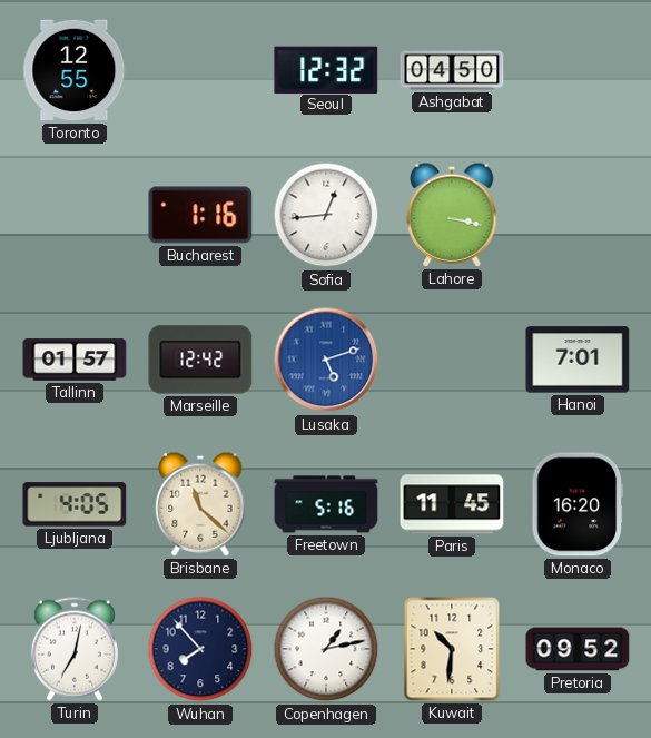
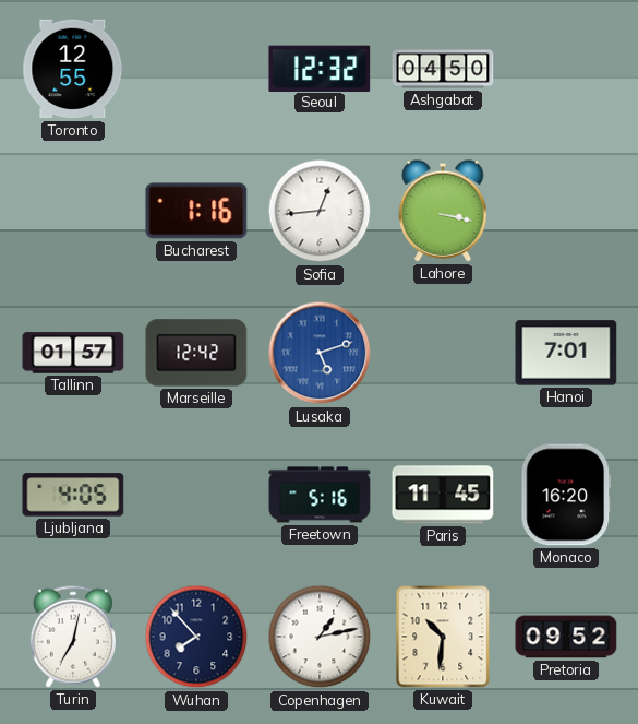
Brisbane: 11:22 -> none (200, 504)
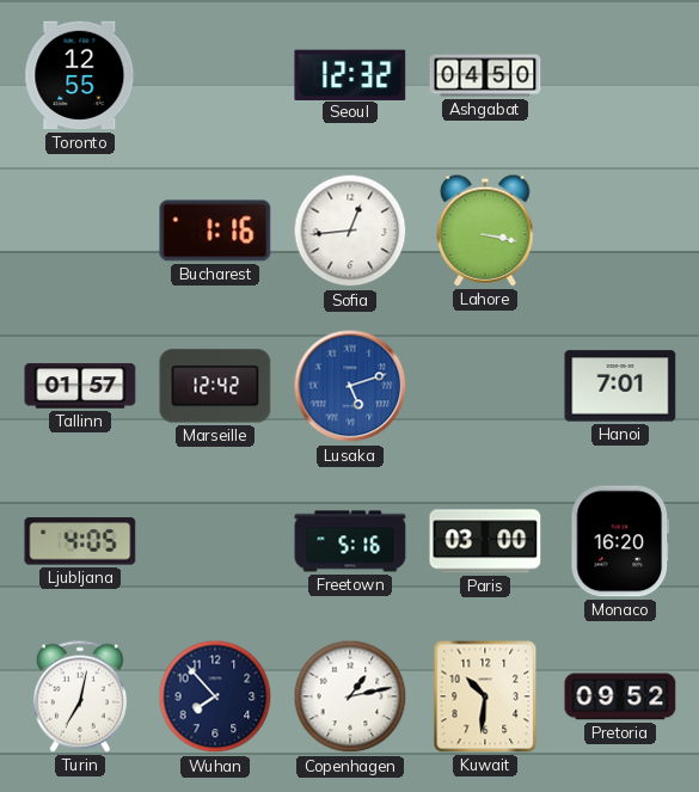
Paris: 11:45 -> 03:00 (485, 541)
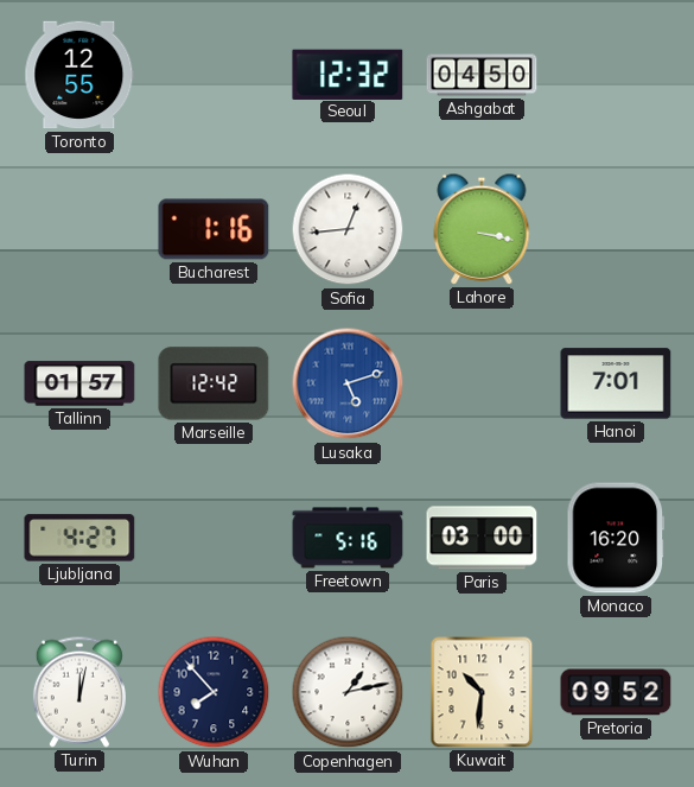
Ljubljana: 4:05 -> 4:27 (79, 538)
Turin: 7:02 -> 12:02 (79, 692)
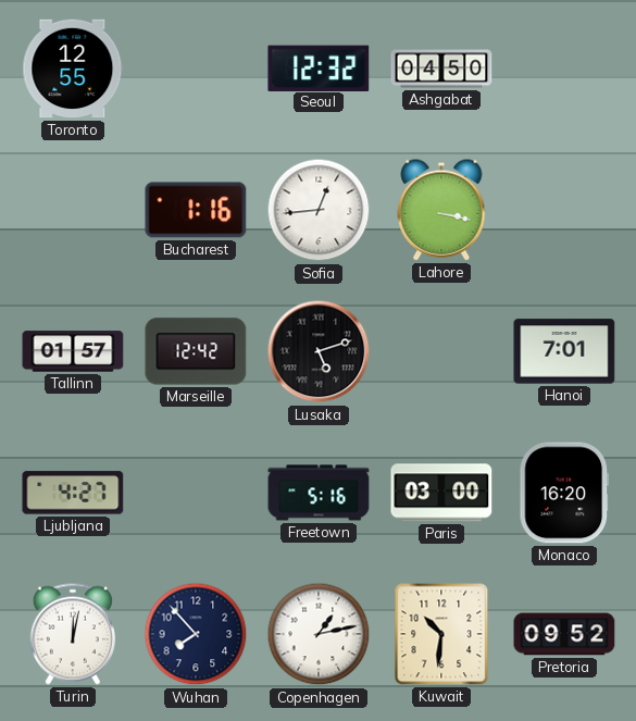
Lusaka dial: blue -> black (319, 351)
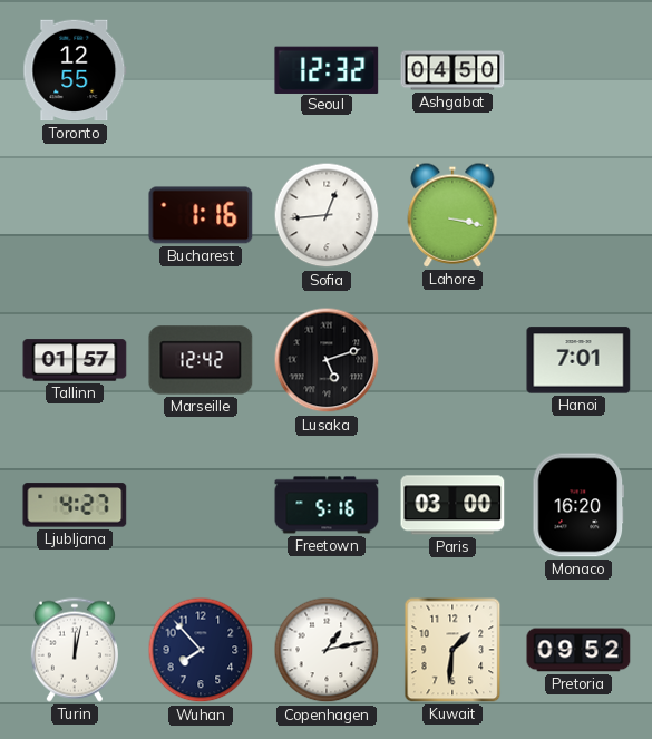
Kuwait: 10:31 -> 1:31 (452, 650)
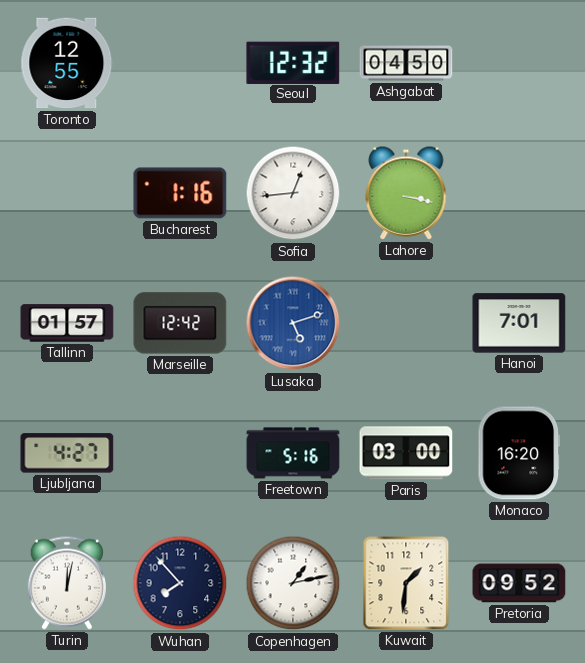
Lusaka dial: black -> blue (293, 323)
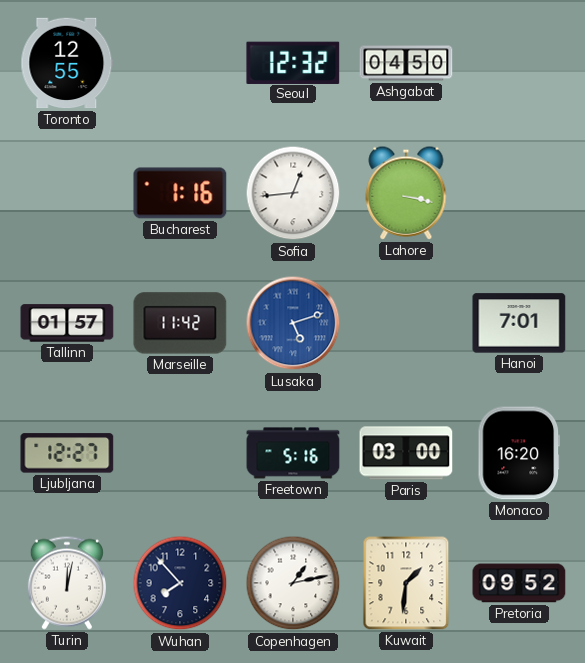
Marseille: 12:42 -> 11:42 (180, 323)
Ljubljana: 4:27 -> 12:27 (67, 453)
